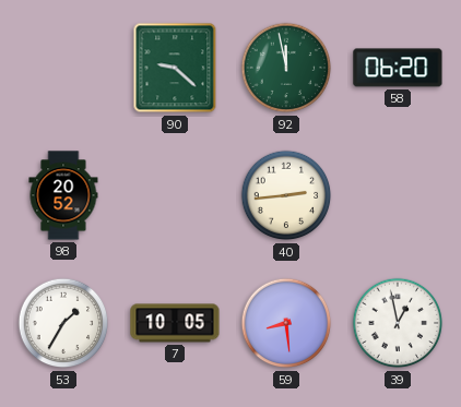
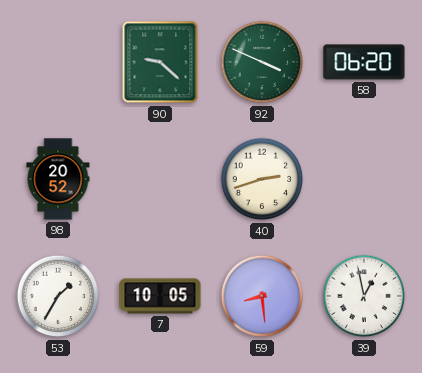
92: 11:58 -> 3:49 (262, 62)
40: 2:44 -> 2:42 (262, 179)
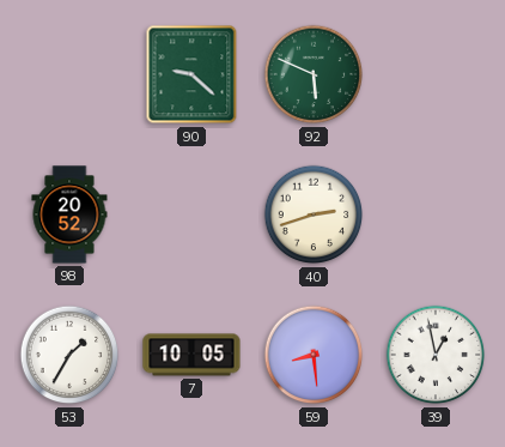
92: 3:49 -> 5:49 (314, 74)
58: 06:20 -> none (364, 62)
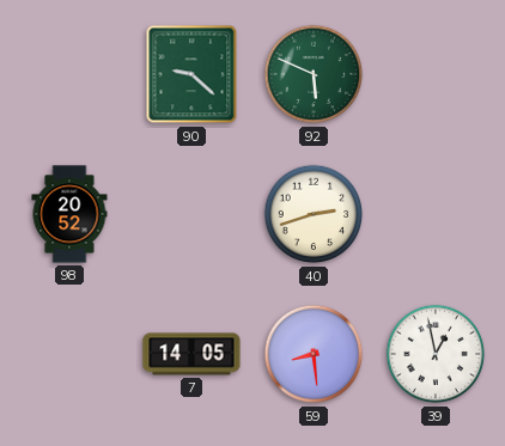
53: 1:35 -> none (69, 355)
7: 10:05 -> 14:05 (191, 354)
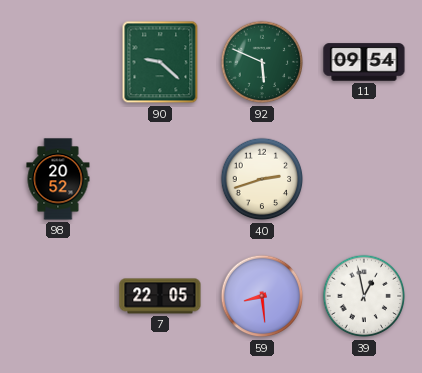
11: none -> 09:54 (364, 62)
7: 14:05 -> 22:05 (160, 296)
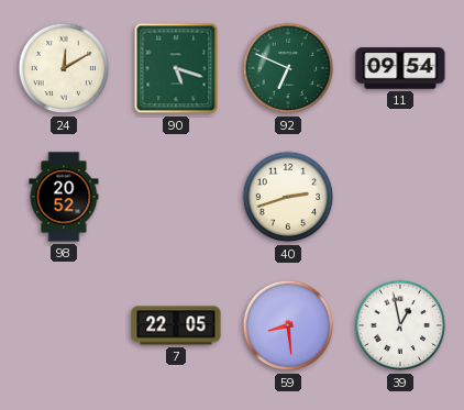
24: none -> 12:10 (64, 68)
90: 9:22 -> 5:18 (176, 68)
92: 5:49 -> 6:49 (288, 68)
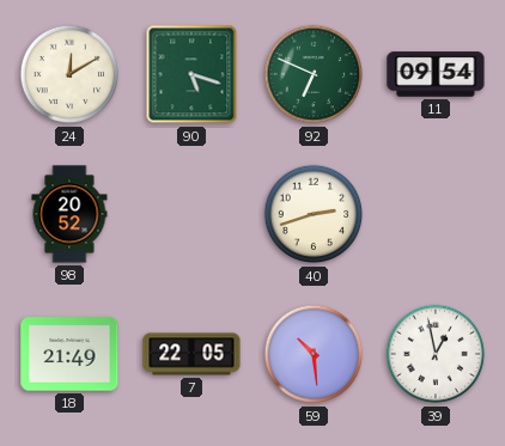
18: none -> 21:49 (69, 354)
59: 8:29 -> 10:29 (314, 354)
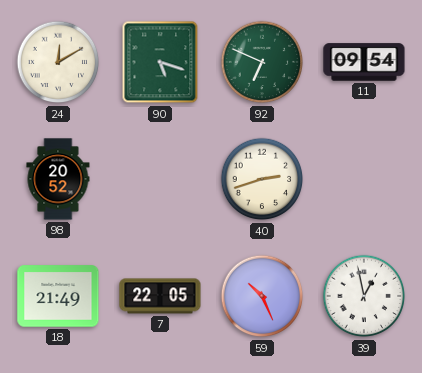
59: 10:29 -> 10:26 (262, 296)
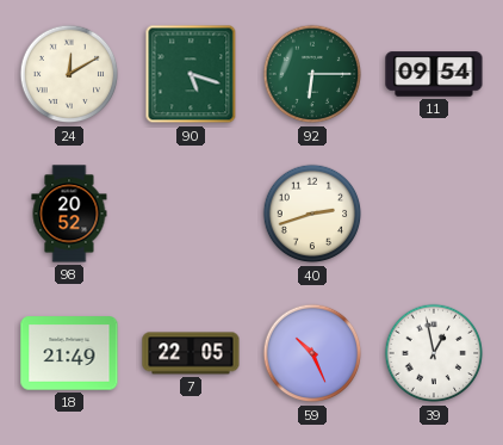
92: 6:49 -> 6:15 (312, 74)
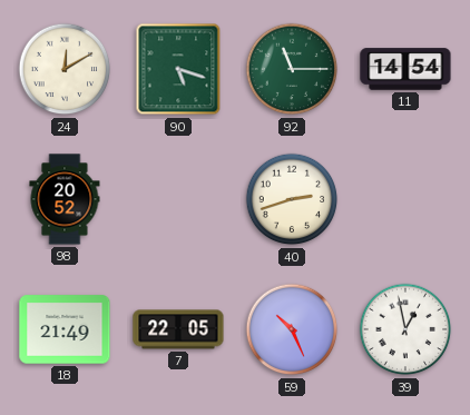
92: 6:15 -> 11:15 (292, 69)
11: 09:54 -> 14:54 (405, 69)
